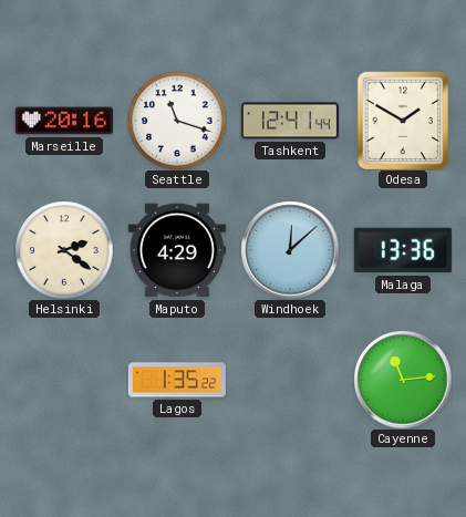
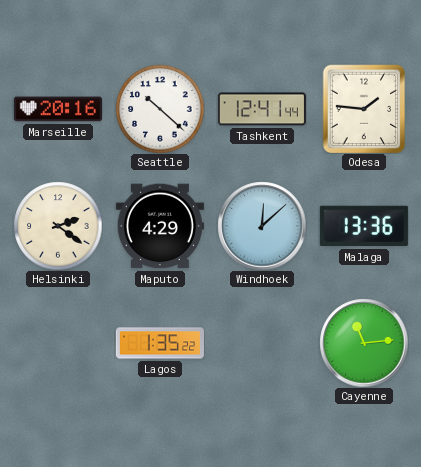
Seattle: 11:18 -> 10:22 (160, 109)
Odesa: 1:50 -> 1:46 (364, 109)
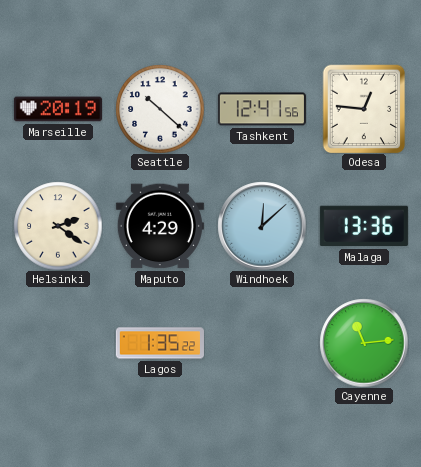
Marseille: 20:16 -> 20:19 (58, 109)
Tashkent: 12:41:44 -> 12:41:56 (262, 109)
Odesa: 1:46 -> 12:46 (364, 109)
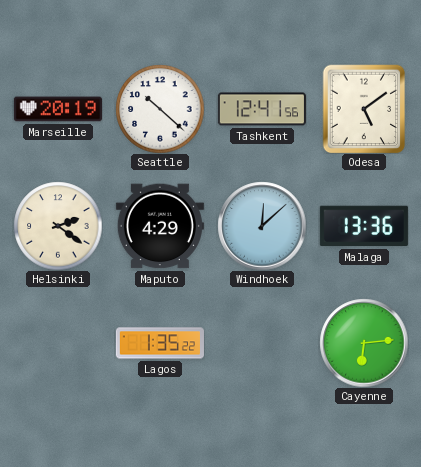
Odesa: 12:46 -> 5:09 (364, 109)
Cayenne: 11:14 -> 6:14 (364, 343)
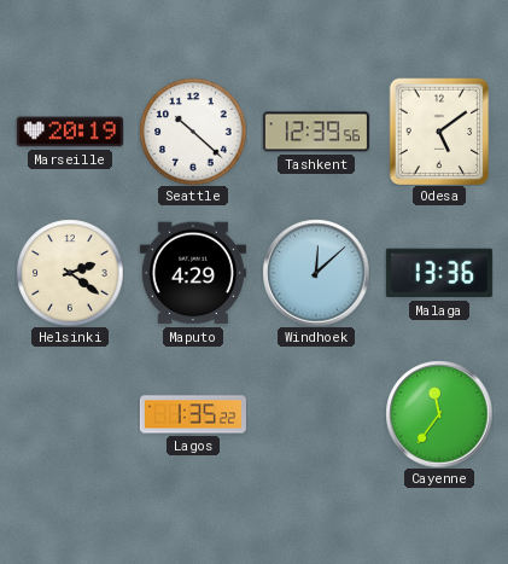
Tashkent: 12:41 -> 12:39 (316, 132)
Cayenne: 6:14 -> 11:36 (439, 414)
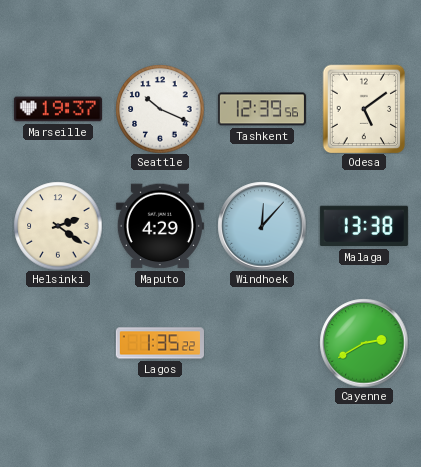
Marseille: 20:19 -> 19:37 (58, 109)
Seattle: 10:22 -> 10:19 (160, 109)
Windhoek: 12:08 -> 12:07 (262, 226)
Malaga: 13:36 -> 13:38 (364, 226)
Cayenne: 11:36 -> 2:40 (364, 343)
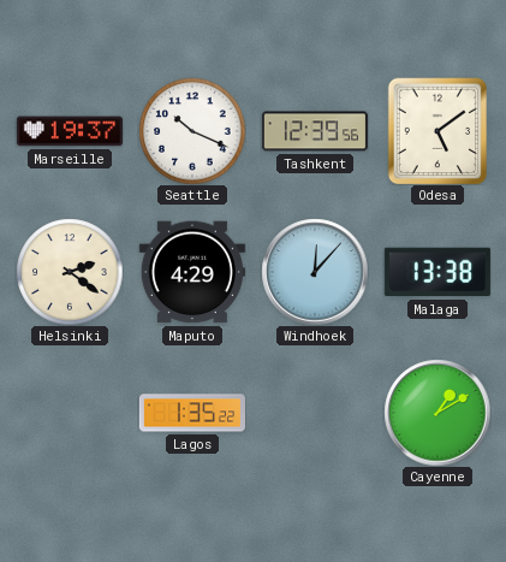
Cayenne: 2:40 -> 1:10 (437, 413)
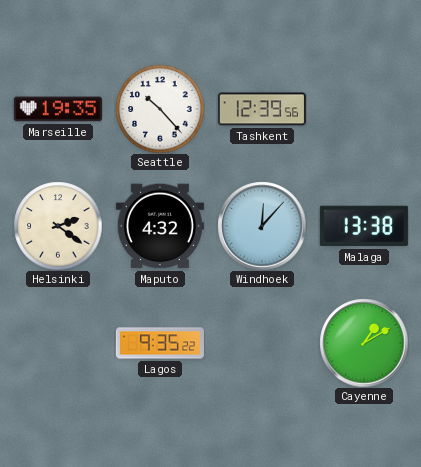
Marseille: 19:37 -> 19:35 (58, 109)
Seattle: 10:19 -> 10:23 (160, 109)
Odesa: 5:09 -> none (437, 131)
Maputo: 4:29 -> 4:32 (160, 226)
Lagos: 1:35 -> 9:35 (160, 343)
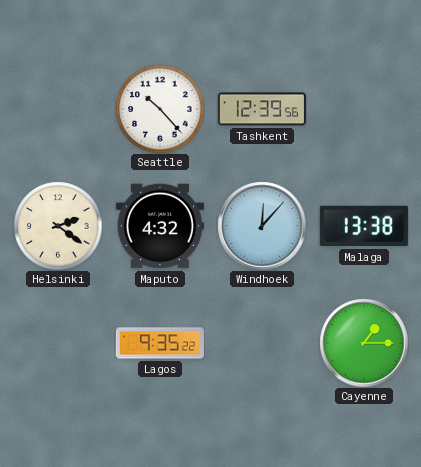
Marseille: 19:35 -> none (58, 109)
Cayenne: 1:10 -> 1:15 (364, 343)
